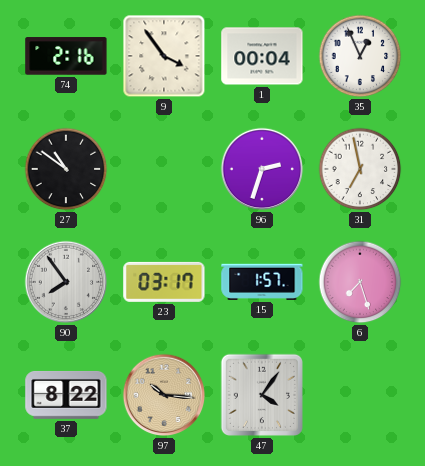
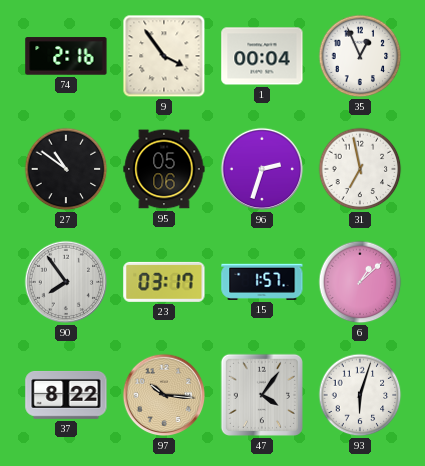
95: none -> 05:06 (164, 169)
6: 7:27 -> 1:08 (360, 282)
93: none -> 6:03 (360, 395)
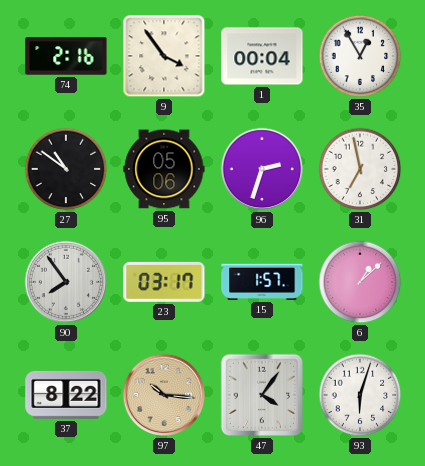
35: 12:56 -> 12:55 (360, 56)
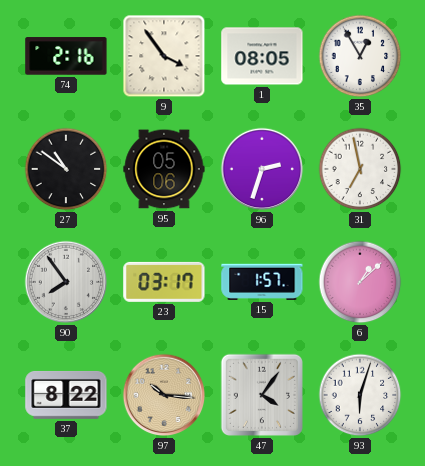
1: 00:04 -> 08:05 (262, 56)
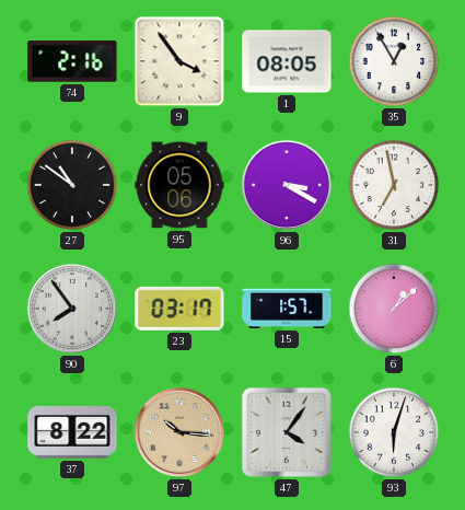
96: 2:33 -> 3:20 (287, 185)
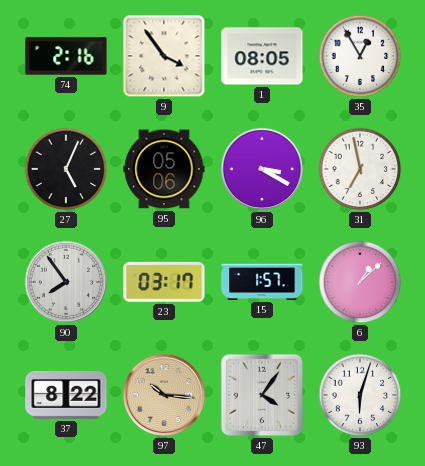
27: 10:51 -> 5:04 (66, 169)
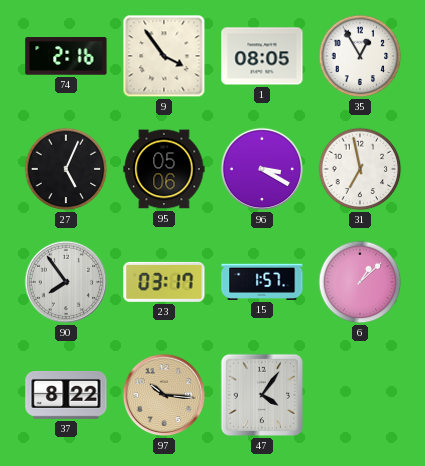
93: 6:03 -> none (360, 395)
